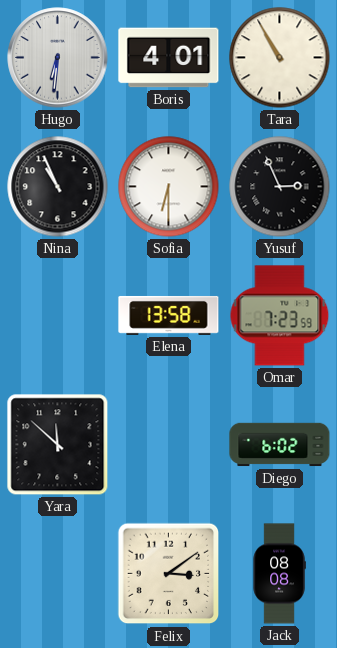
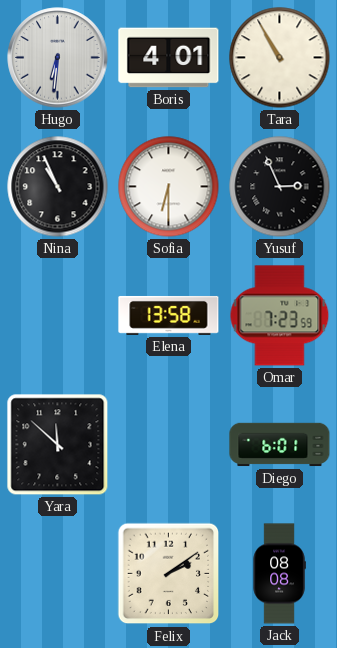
Diego: 6:02 -> 6:01 (280, 445)
Felix: 3:09 -> 2:09 (169, 574)
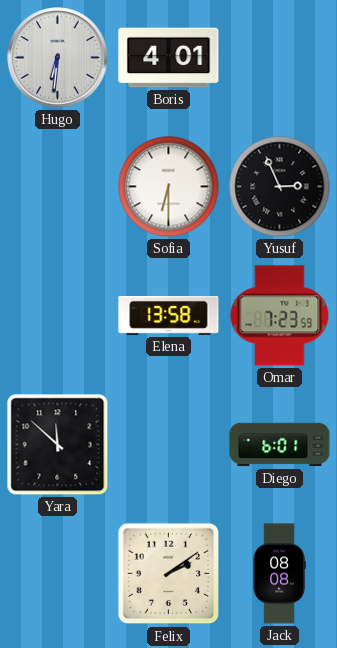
Tara: 10:55 -> none (280, 58)
Nina: 10:56 -> none (58, 187)
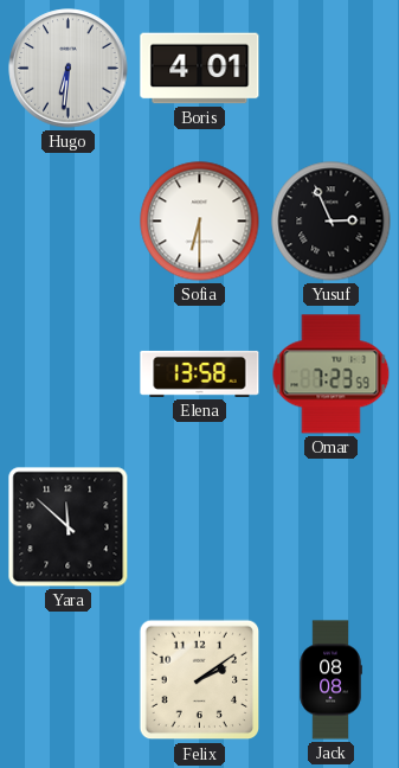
Diego: 6:01 -> none (280, 445)
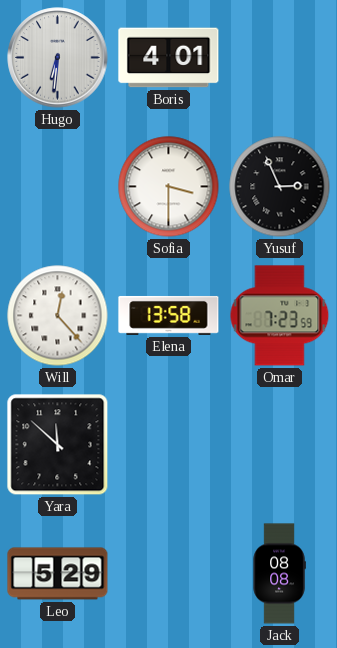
Sofia: 6:30 -> 3:30 (169, 187)
Will: none -> 12:23 (58, 316)
Leo: none -> 5:29 (58, 574)
Felix: 2:09 -> none (200, 680)
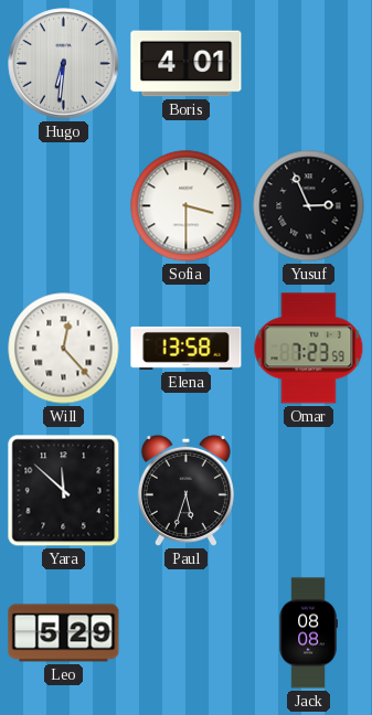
Paul: none -> 5:33 (185, 490)
